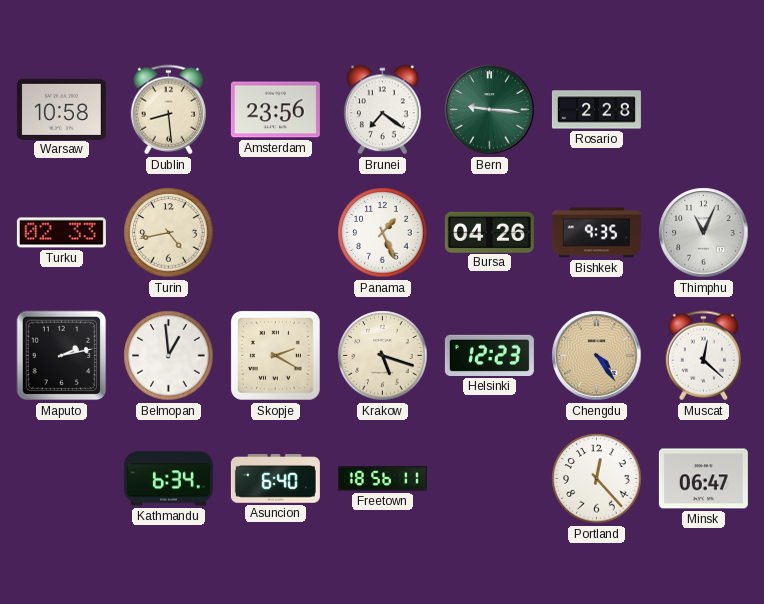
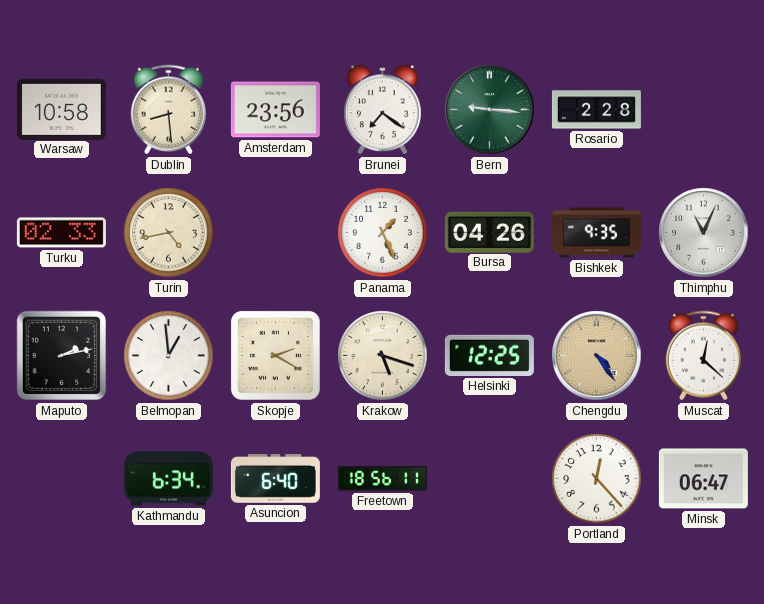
Helsinki: 12:23 -> 12:25 (489, 355)
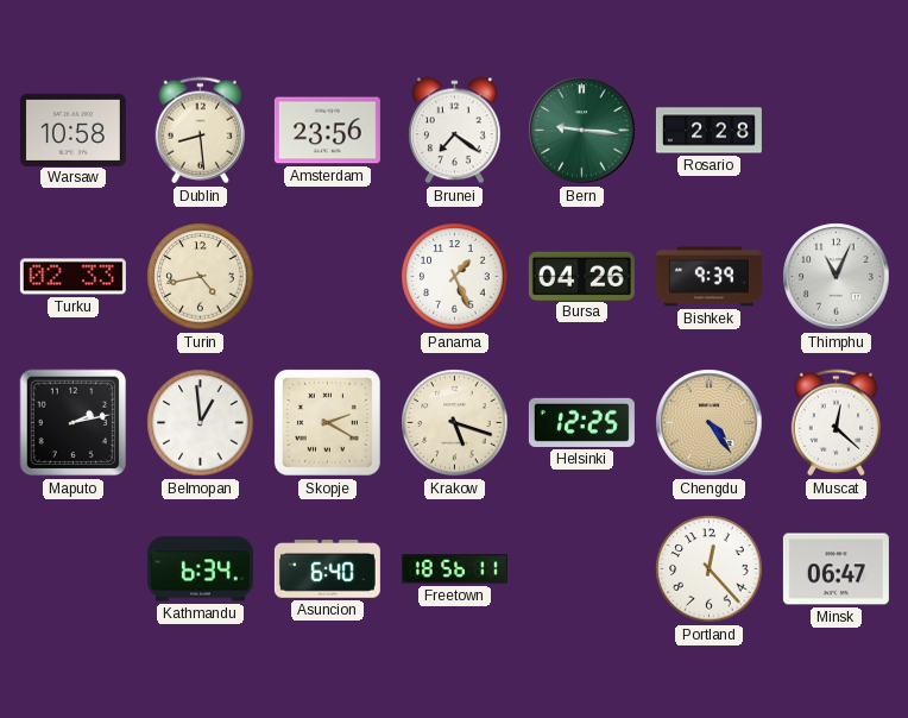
Bishkek: 9:35 -> 9:39 (708, 277)
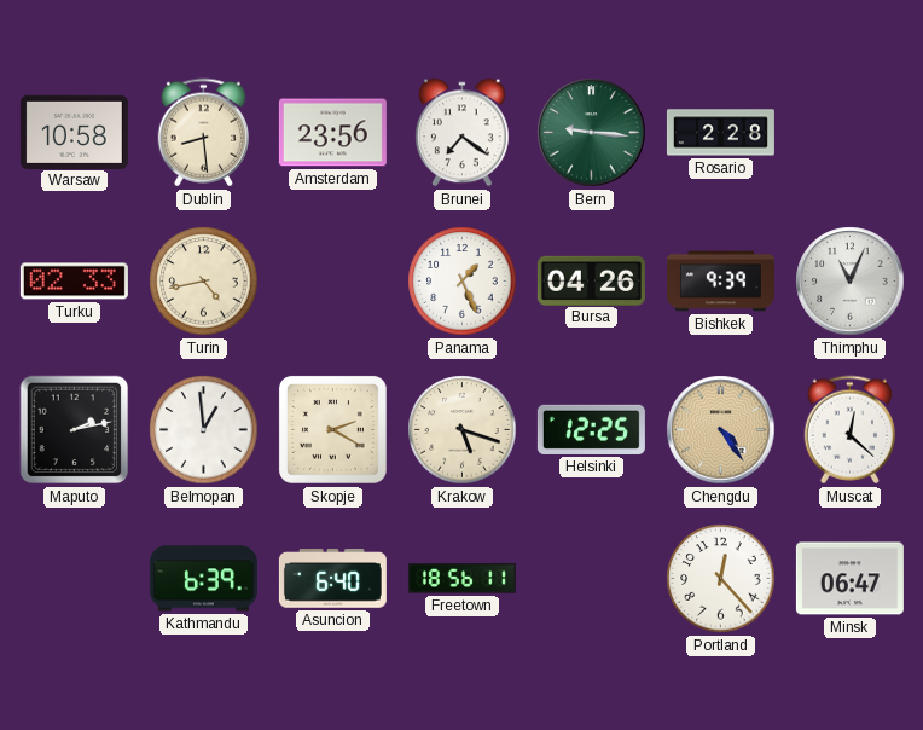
Kathmandu: 6:34 -> 6:39 (203, 579)
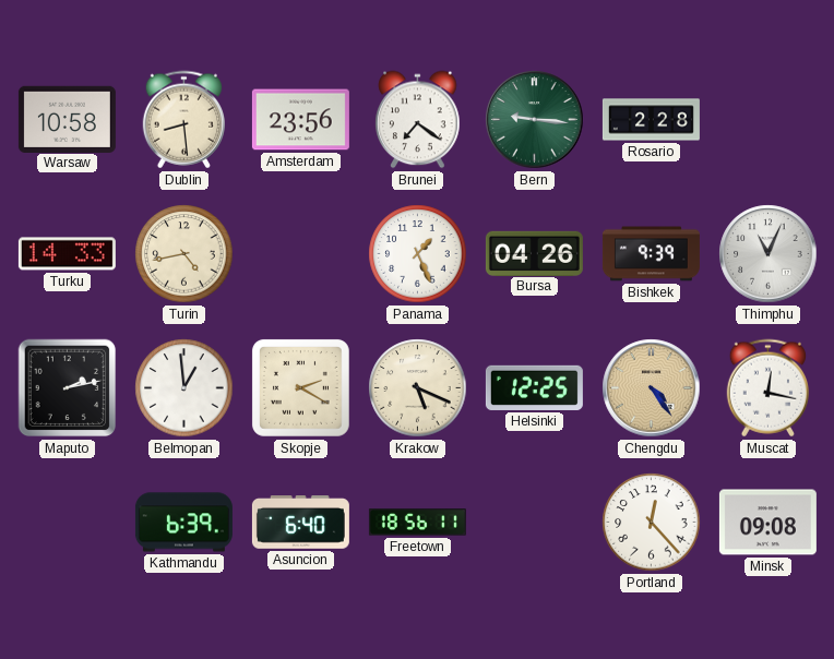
Turku: 02:33 -> 14:33 (67, 254)
Krakow: 5:18 -> 5:19 (418, 388)
Muscat: 12:22 -> 12:17 (767, 388)
Minsk: 06:47 -> 09:08 (767, 523)
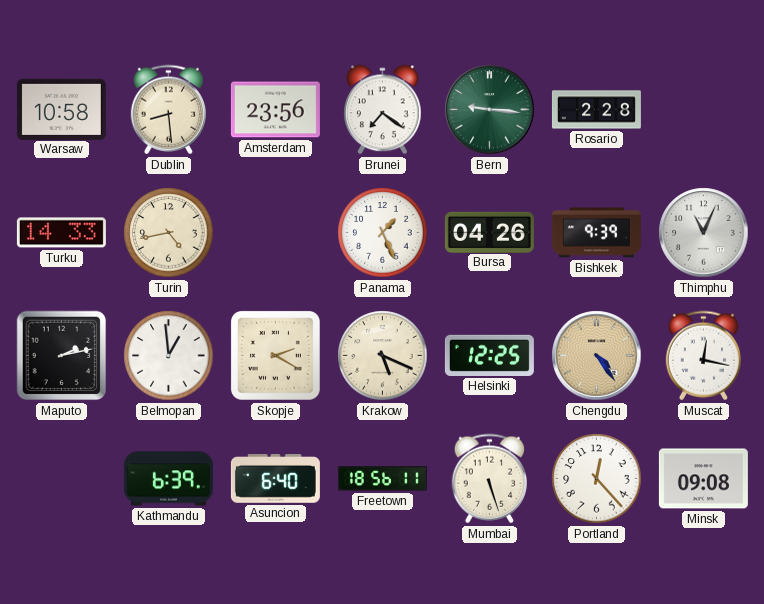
Mumbai: none -> 5:27 (489, 479)
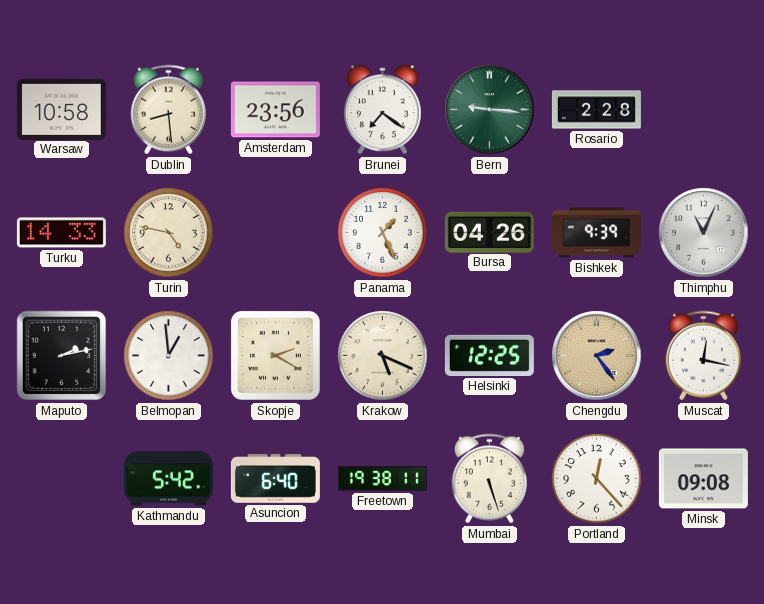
Turin: 4:43 -> 4:47 (169, 233)
Chengdu: 4:24 -> 2:24 (597, 356)
Kathmandu: 6:39 -> 5:42 (168, 479)
Freetown: 18:56 -> 19:38 (382, 479)
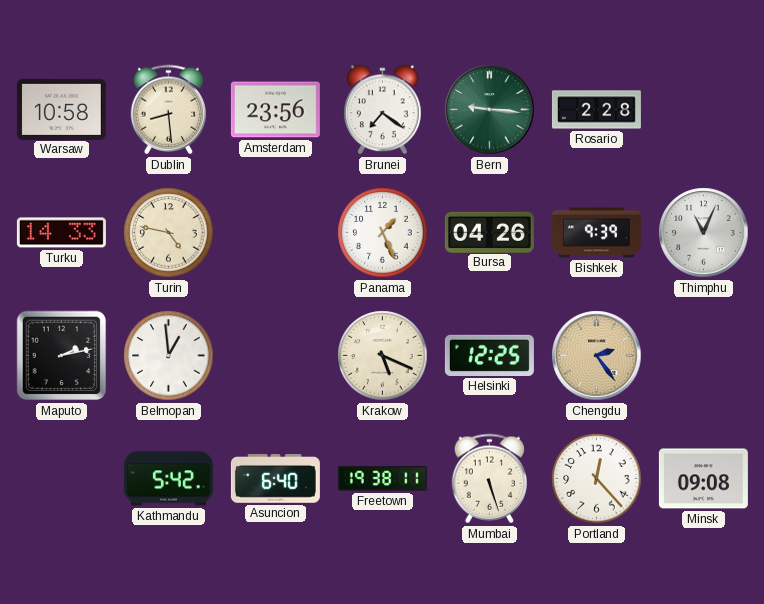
Skopje: 2:20 -> none (275, 355)
Muscat: 12:17 -> none (703, 356)
